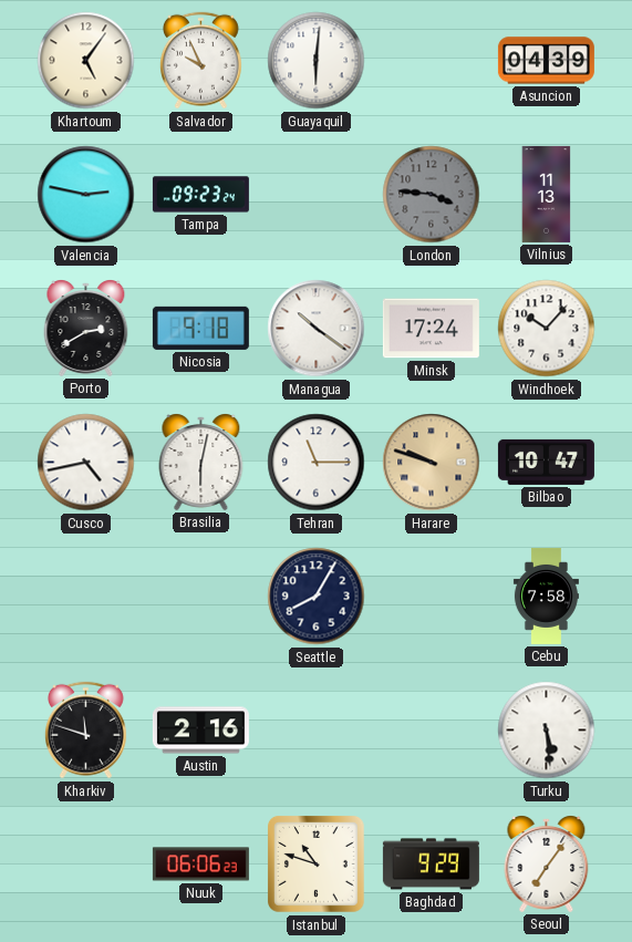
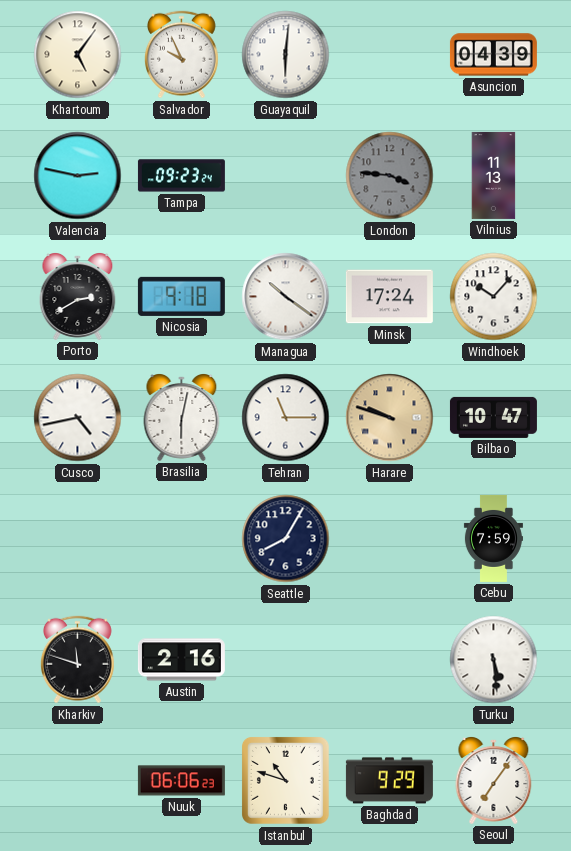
Cebu: 7:58 -> 7:59 (493, 538)
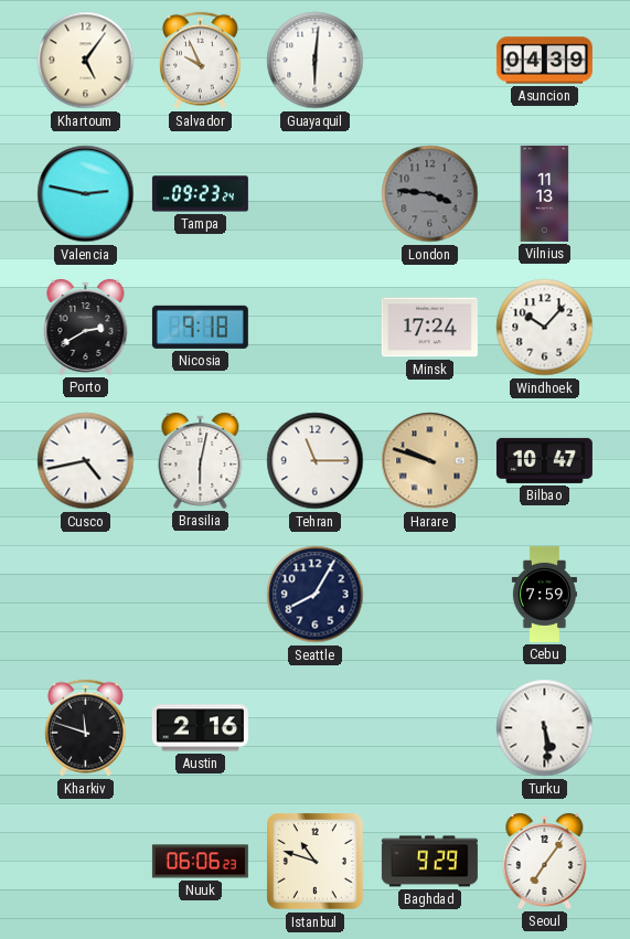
Managua: 10:21 -> none (286, 297)
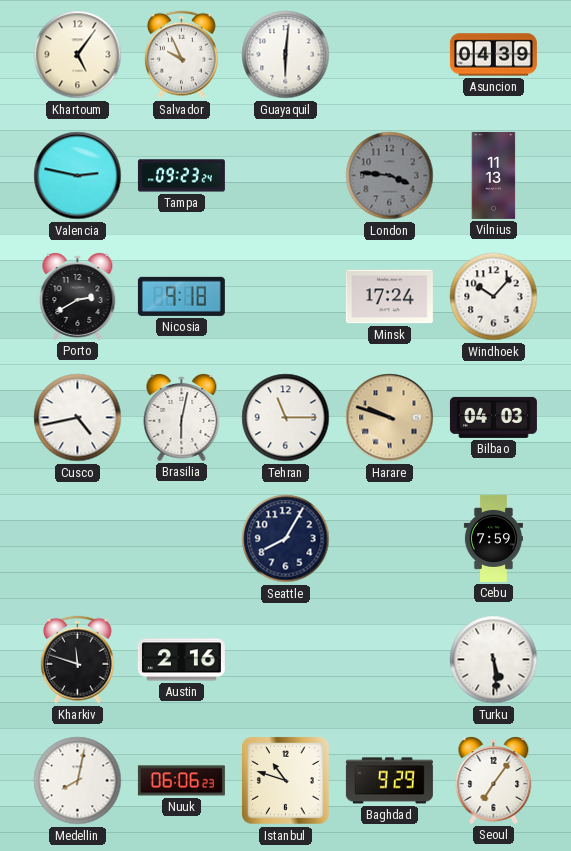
Bilbao: 10:47 -> 04:03 (493, 417)
Medellin: none -> 8:02 (78, 781)
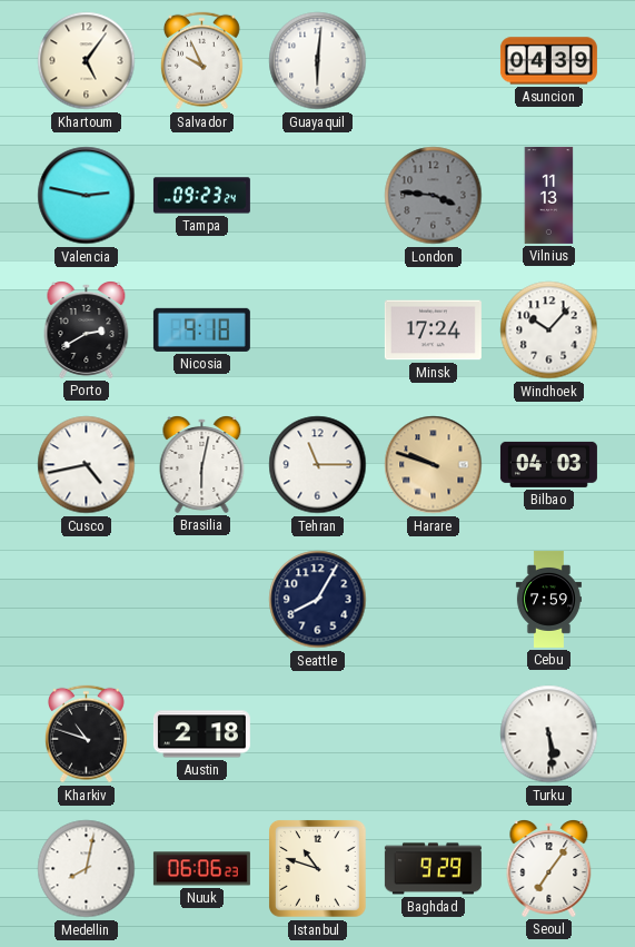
Kharkiv: 11:48 -> 10:48 (86, 734)
Austin: 2:16 -> 2:18 (201, 734)
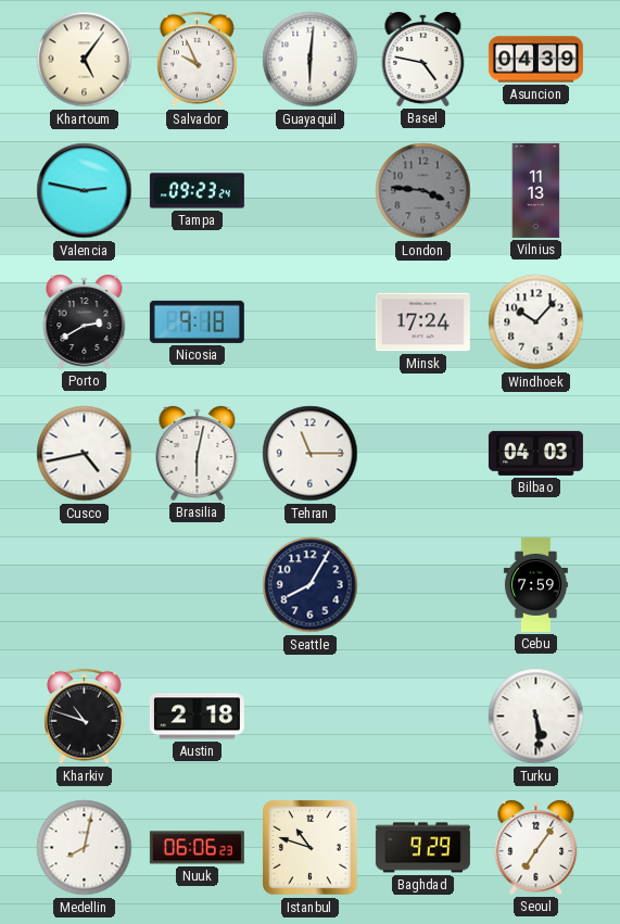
Basel: none -> 4:47 (423, 60)
Harare: 9:48 -> none (434, 465)
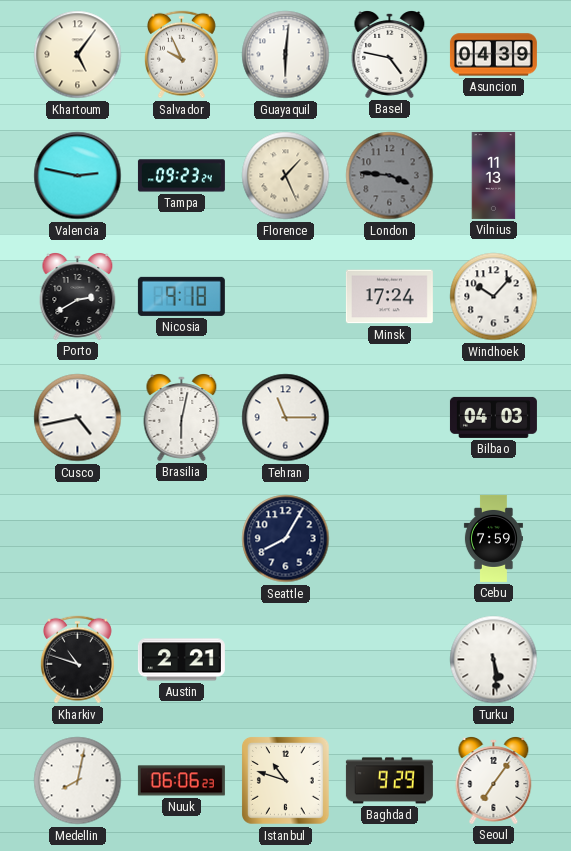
Florence: none -> 1:26 (286, 176)
Austin: 2:18 -> 2:21 (181, 660)
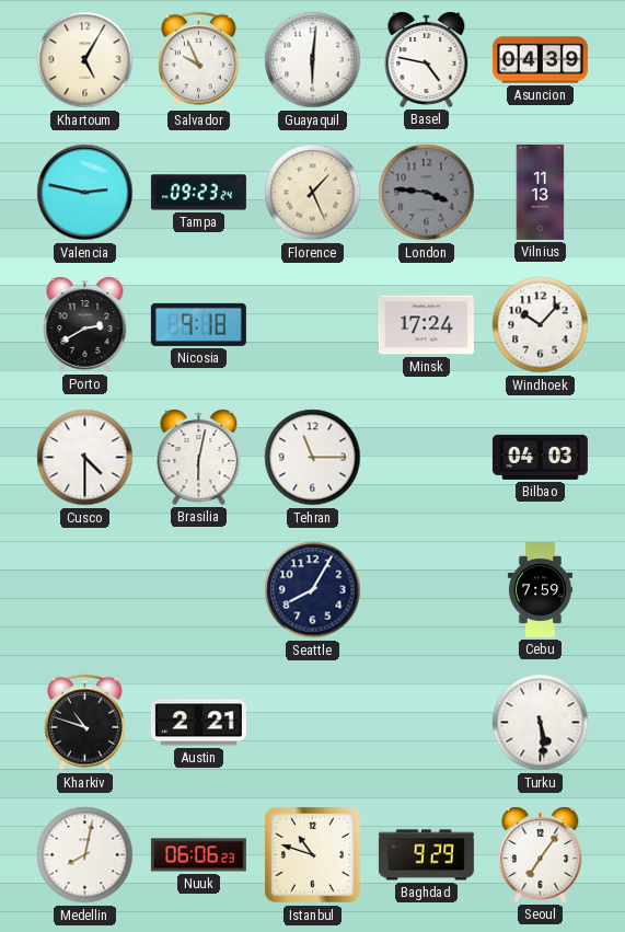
Khartoum: 5:06 -> 5:05 (85, 60)
Cusco: 4:43 -> 4:30 (85, 458)
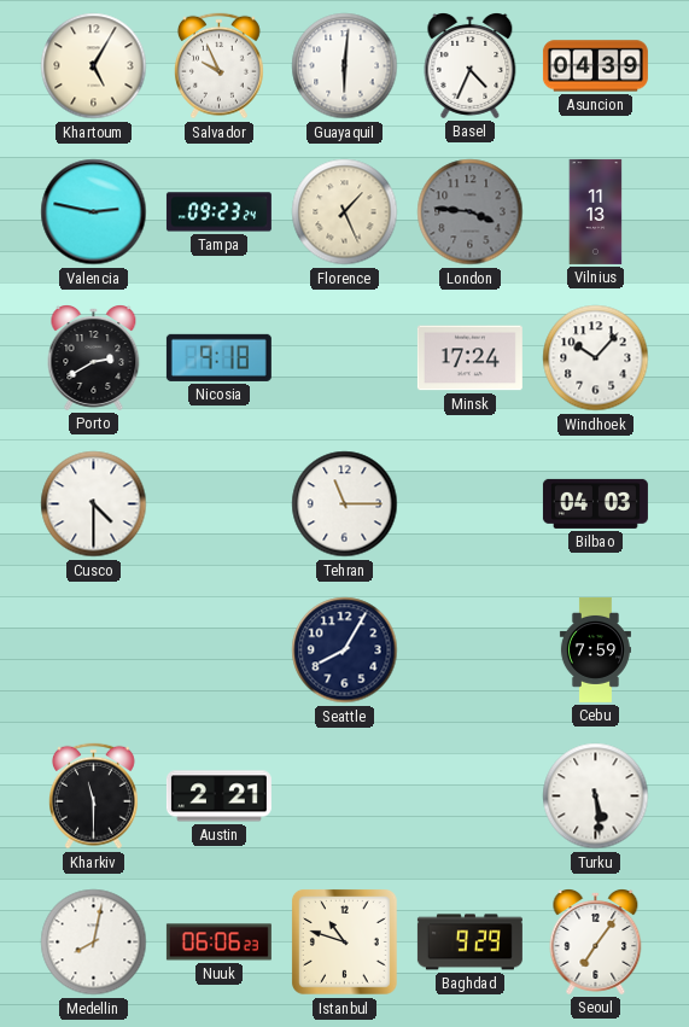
Basel: 4:47 -> 4:34 (471, 66)
Brasilia: 6:02 -> none (199, 458)
Kharkiv: 10:48 -> 11:30 (93, 796)
